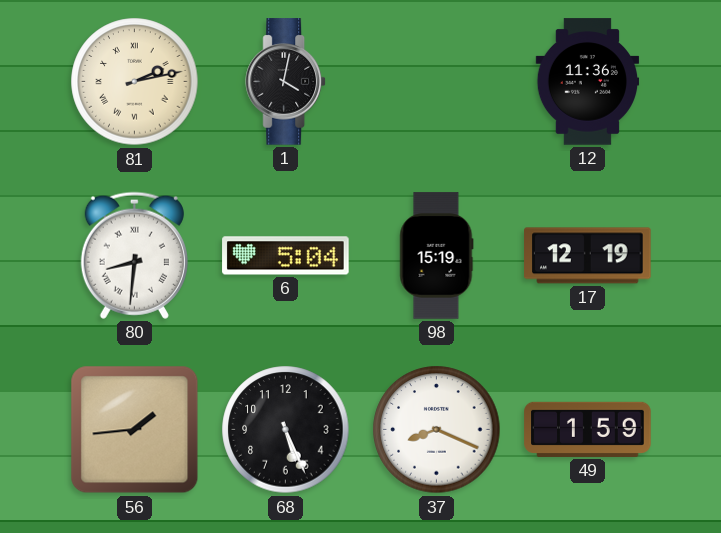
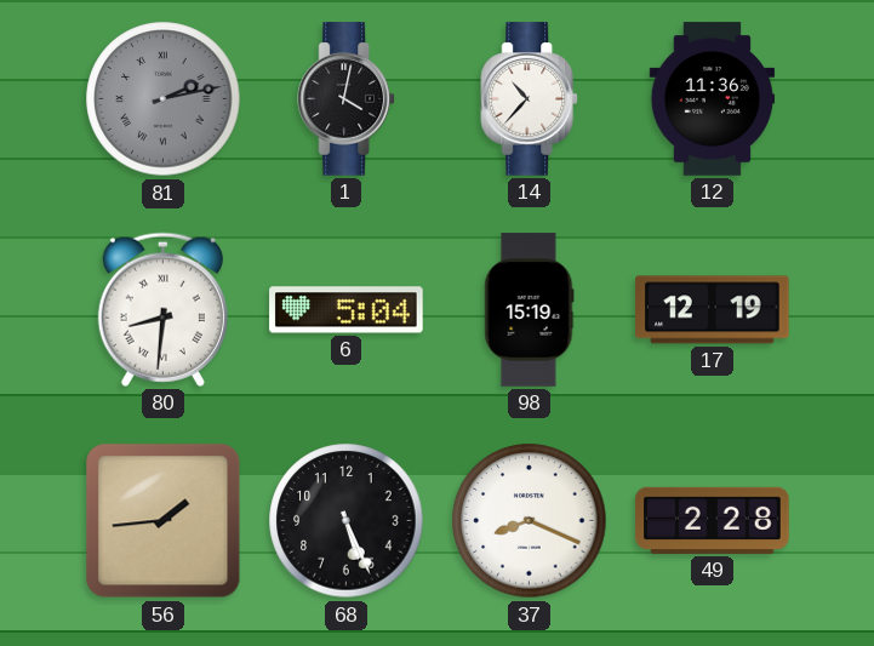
81 dial: cream -> grey (164, 99)
14: none -> 10:37 (530, 99)
49: 1:59 -> 2:28 (713, 520)
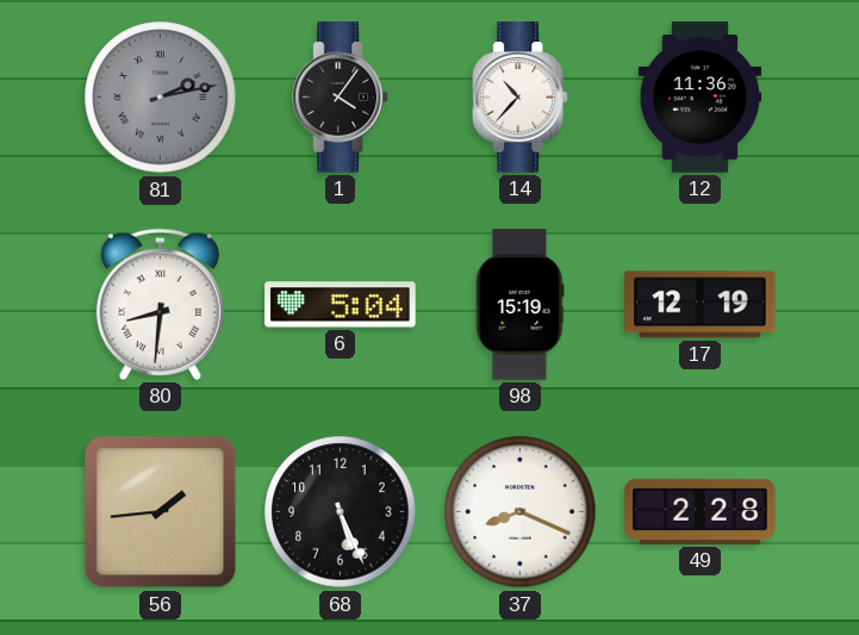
1: 4:02 -> 4:06 (341, 98)
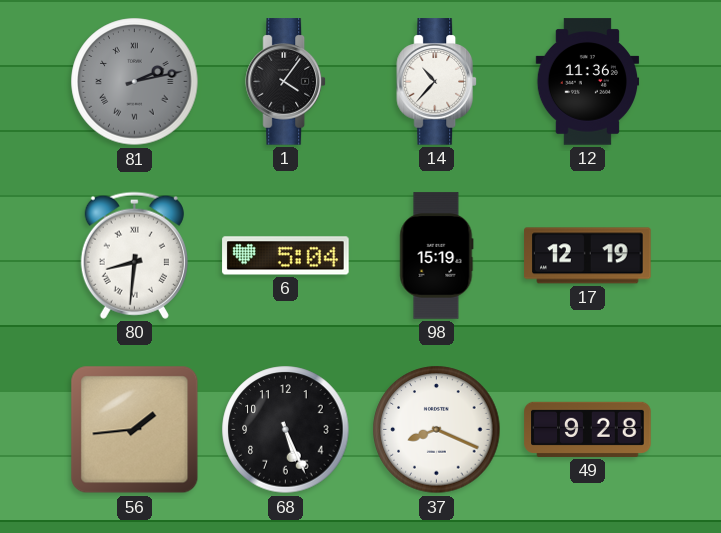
49: 2:28 -> 9:28 (588, 429)
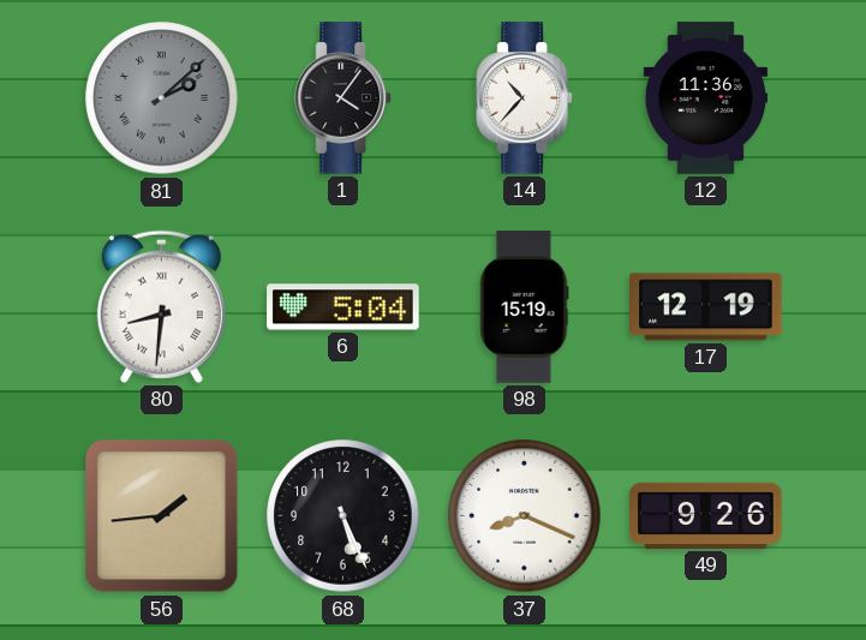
81: 2:13 -> 2:08 (162, 98)
49: 9:28 -> 9:26 (706, 515)
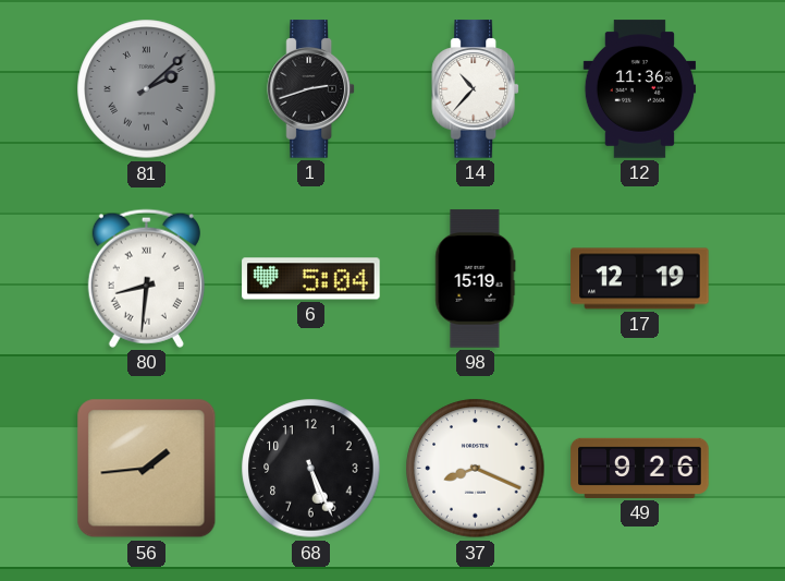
1: 4:06 -> 2:42 (311, 89)
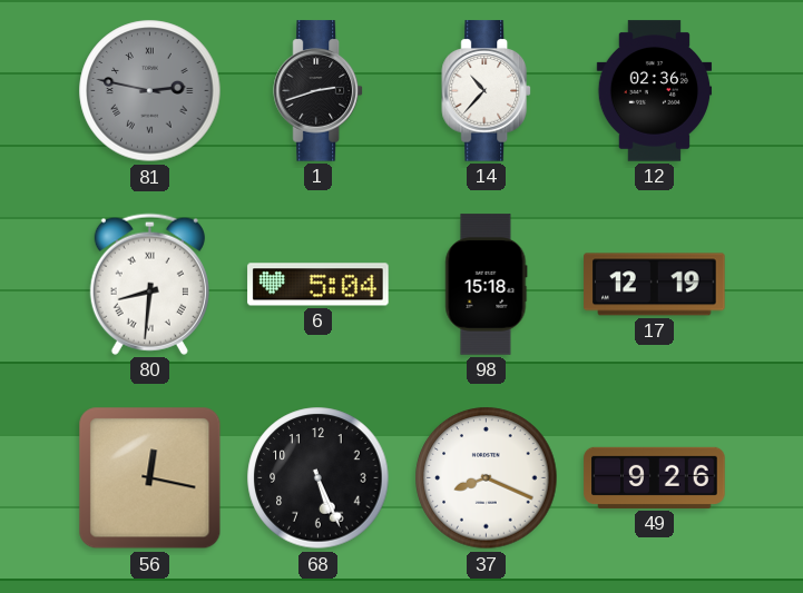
81: 2:08 -> 2:47 (150, 91)
12: 11:36 -> 02:36 (655, 91)
98: 15:19 -> 15:18 (487, 285)
56: 1:44 -> 12:17 (150, 478)
